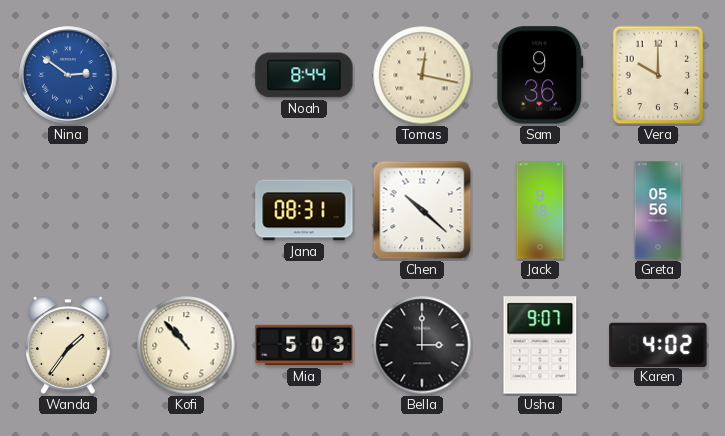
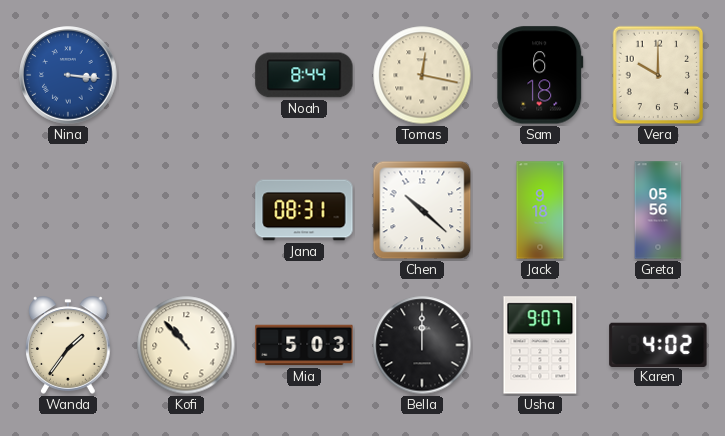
Nina: 2:51 -> 3:16 (68, 75)
Sam: 9:36 -> 6:18 (540, 75)
Bella: 3:00 -> 12:00 (422, 345)
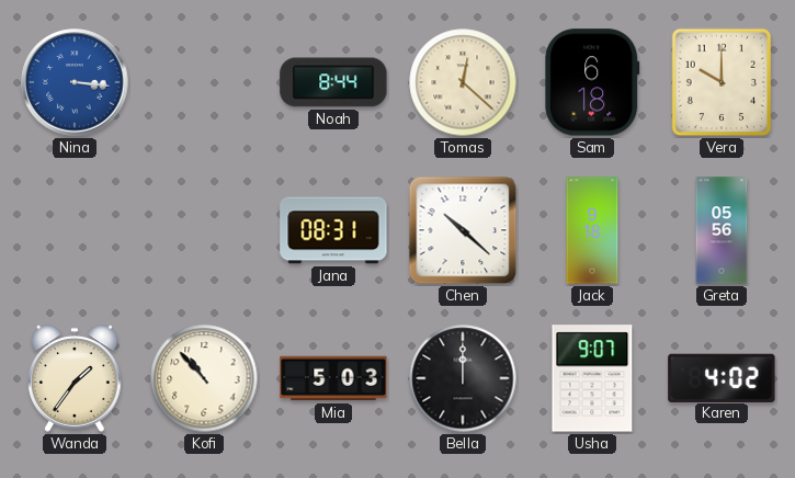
Tomas: 12:17 -> 12:22 (463, 82)
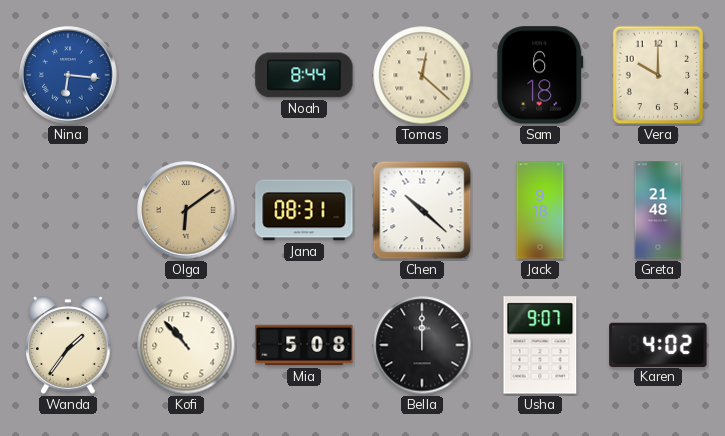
Nina: 3:16 -> 6:16 (68, 75)
Olga: none -> 6:09 (186, 210)
Greta: 05:56 -> 21:48 (658, 210)
Mia: 5:03 -> 5:08 (304, 345)
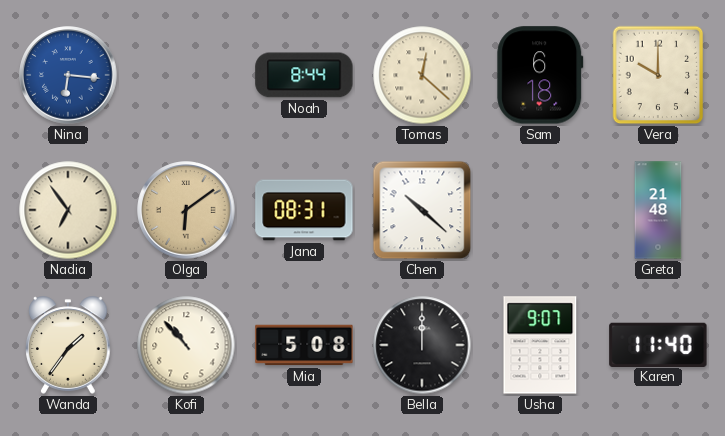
Nadia: none -> 6:54 (68, 210)
Jack: 9:18 -> none (540, 210)
Karen: 4:02 -> 11:40 (658, 344)
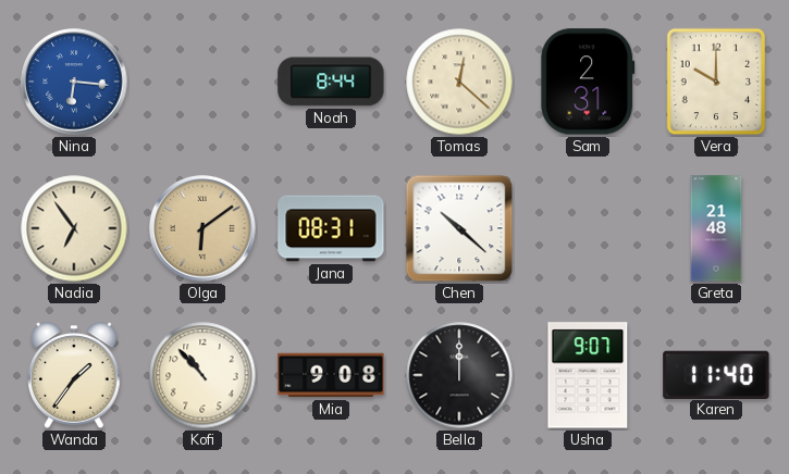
Sam: 6:18 -> 2:31 (588, 82)
Mia: 5:08 -> 9:08 (331, 375)
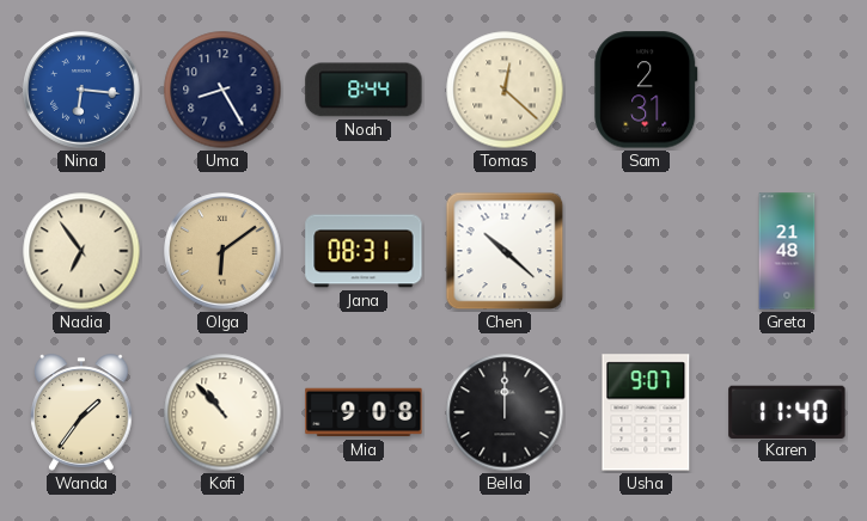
Uma: none -> 8:25 (222, 90)
Vera: 10:00 -> none (716, 82)
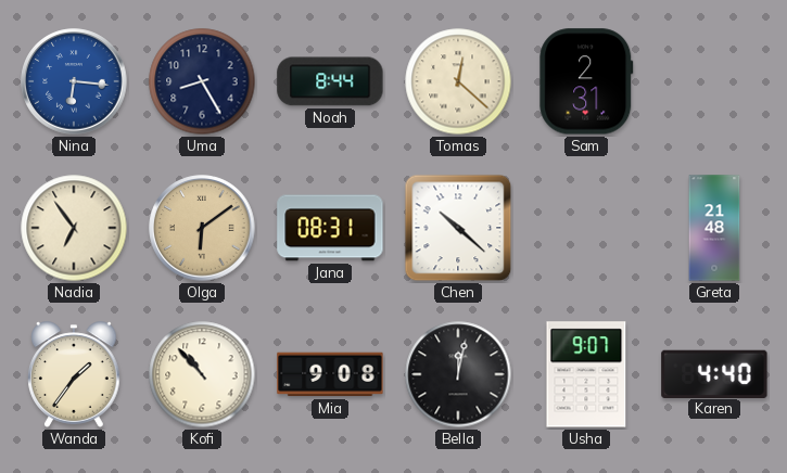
Bella: 12:00 -> 12:02 (458, 374)
Karen: 11:40 -> 4:40 (714, 373)
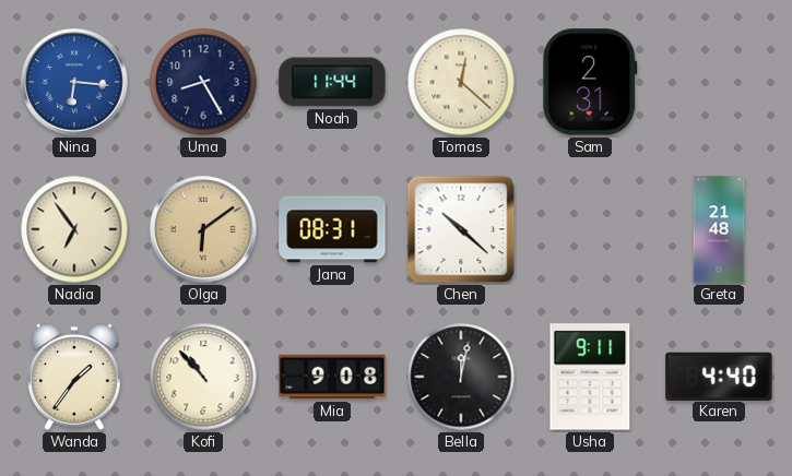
Noah: 8:44 -> 11:44 (332, 82)
Usha: 9:07 -> 9:11 (590, 377)
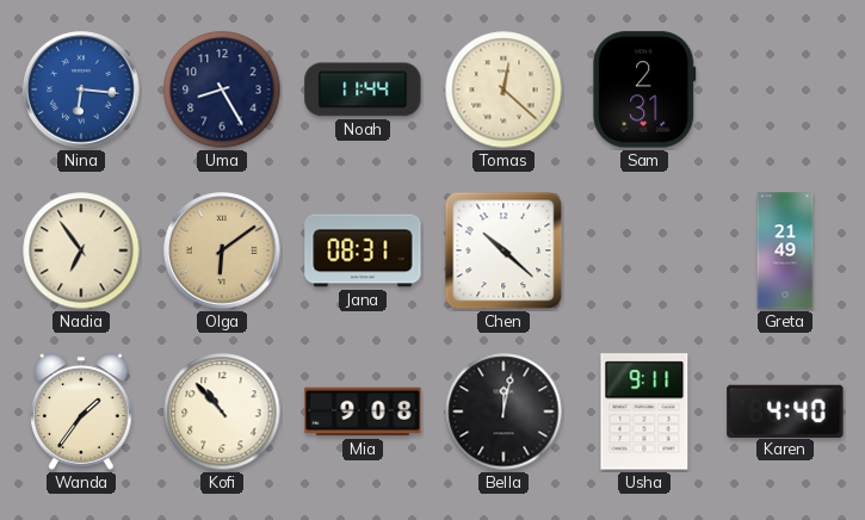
Greta: 21:48 -> 21:49 (785, 250)
